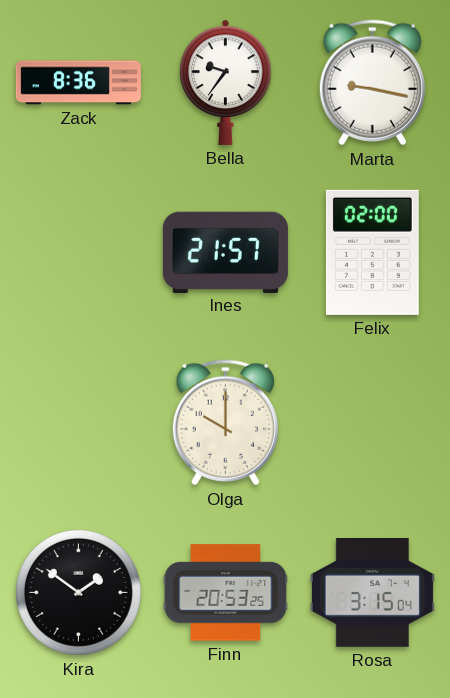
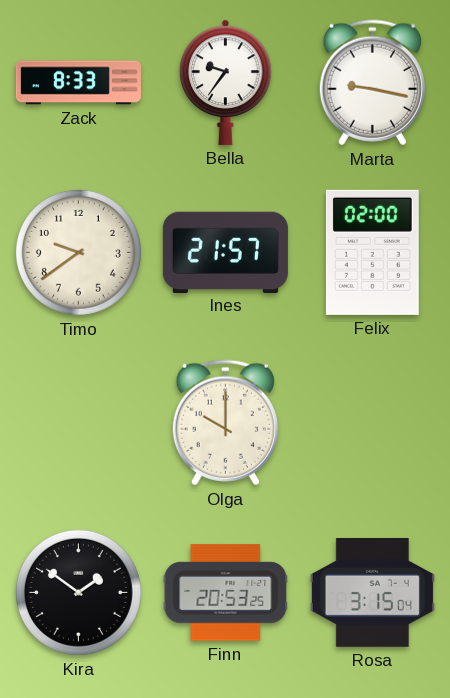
Zack: 8:36 -> 8:33 (78, 83)
Timo: none -> 9:39 (78, 252)
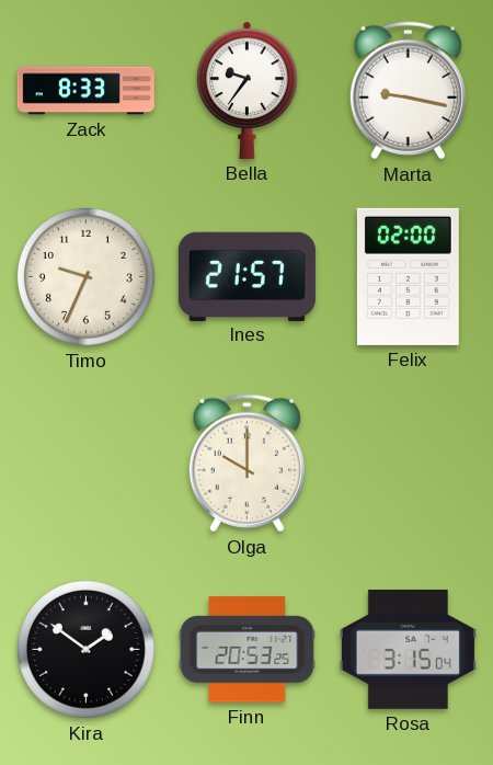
Timo: 9:39 -> 9:34 (85, 276)
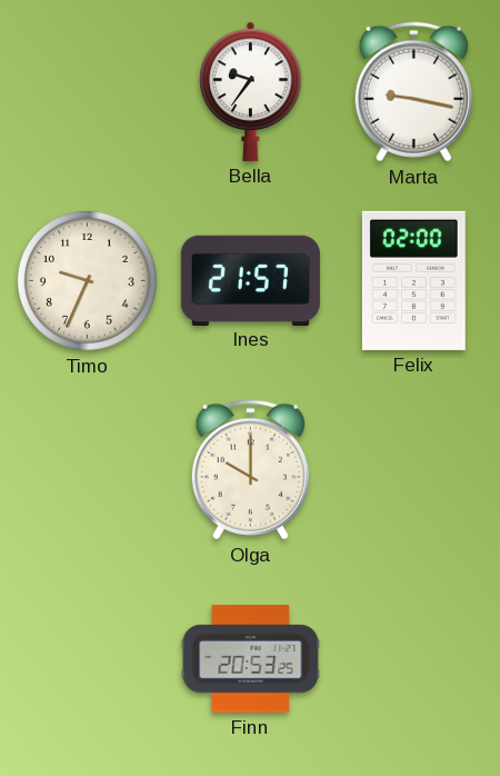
Zack: 8:33 -> none (85, 91)
Kira: 1:51 -> none (85, 649)
Rosa: 3:15 -> none (408, 650)
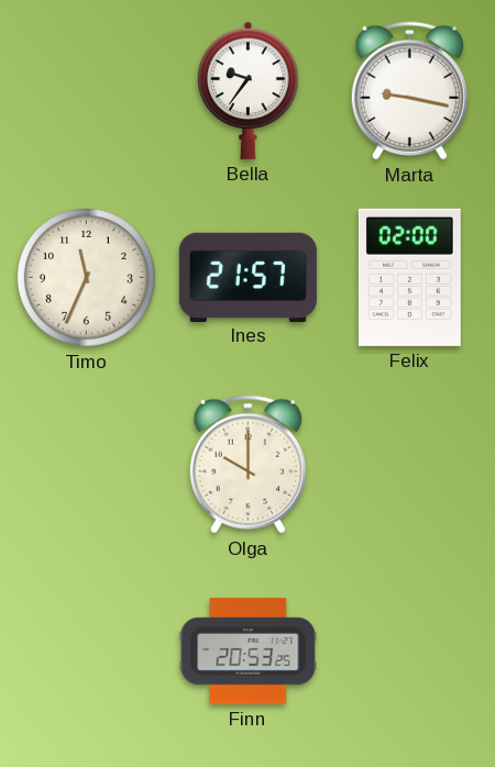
Timo: 9:34 -> 11:34 (86, 277)
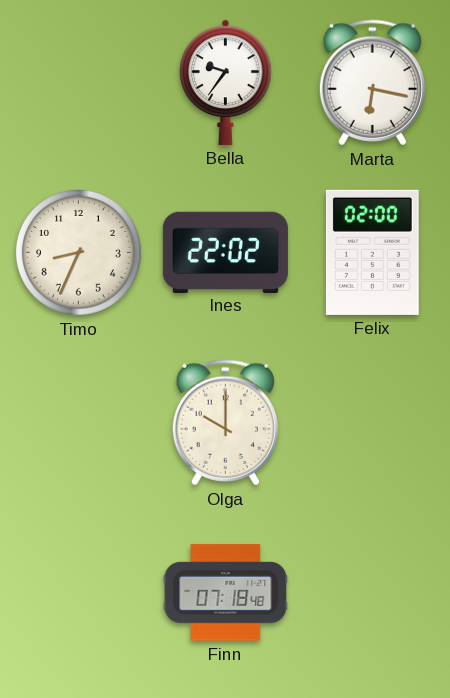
Marta: 9:17 -> 6:17 (372, 83)
Timo: 11:34 -> 8:34 (78, 252)
Ines: 21:57 -> 22:02 (225, 252)
Finn: 20:53 -> 07:18 (226, 593)
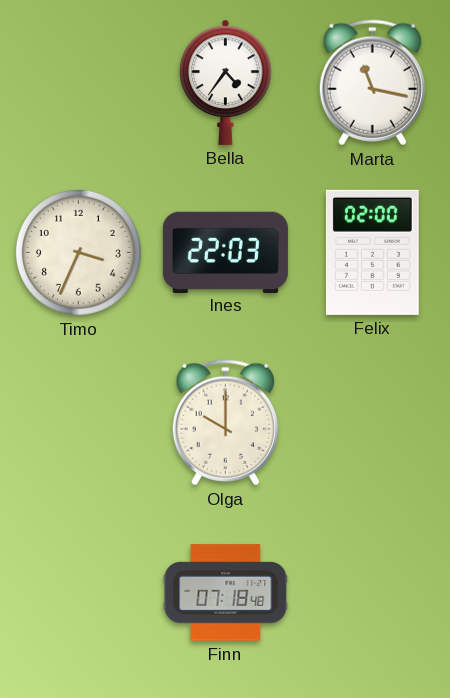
Bella: 9:36 -> 4:36 (226, 82)
Marta: 6:17 -> 11:17 (372, 83)
Timo: 8:34 -> 3:34 (78, 252)
Ines: 22:02 -> 22:03 (225, 252)
